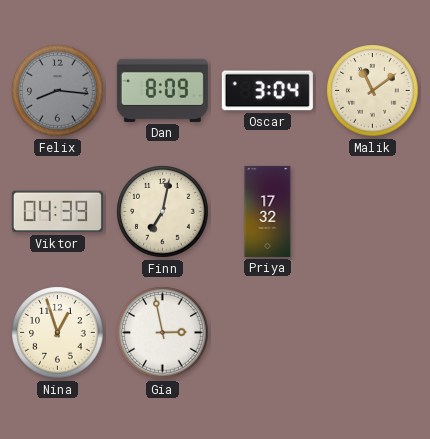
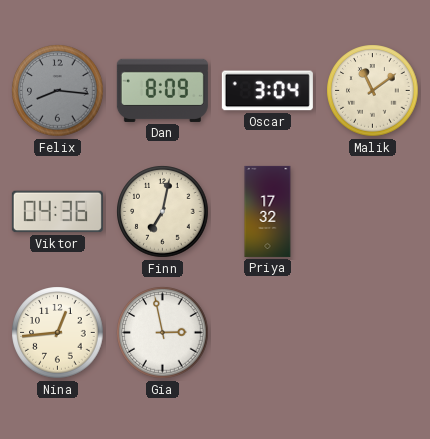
Viktor: 04:39 -> 04:36 (57, 212)
Nina: 12:57 -> 12:44 (58, 333)
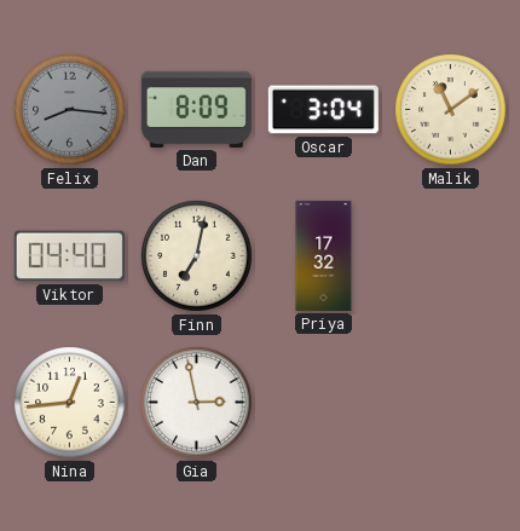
Viktor: 04:36 -> 04:40 (69, 256)
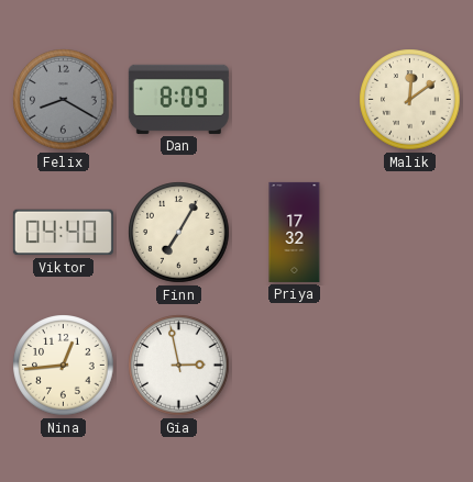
Felix: 8:16 -> 8:20 (64, 100)
Oscar: 3:04 -> none (323, 110)
Malik: 11:09 -> 12:09 (410, 100)
Finn: 7:02 -> 7:05 (179, 233)
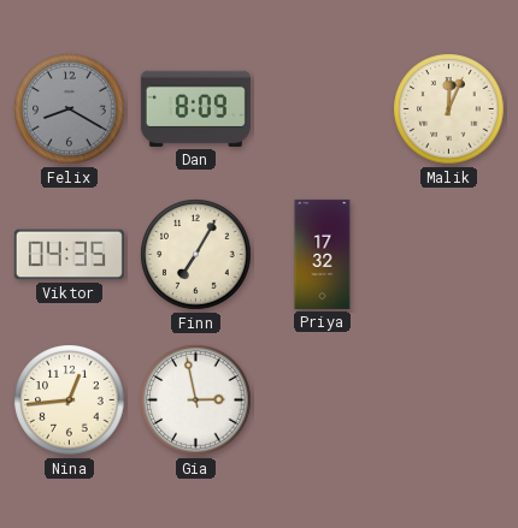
Malik: 12:09 -> 12:04 (449, 109)
Viktor: 04:40 -> 04:35 (69, 255)
